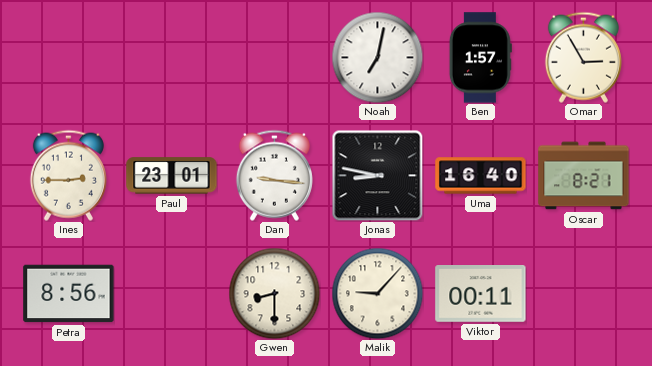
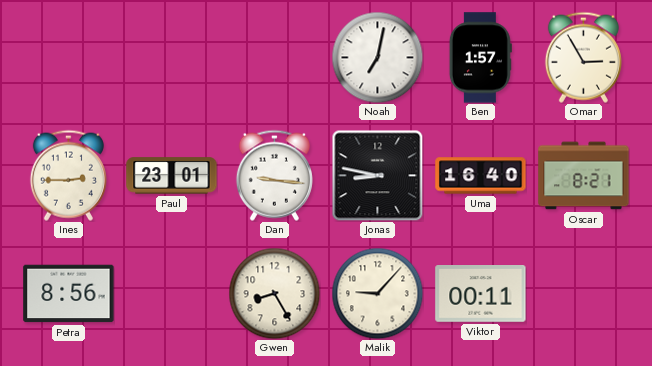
Gwen: 8:30 -> 8:25 (274, 293)
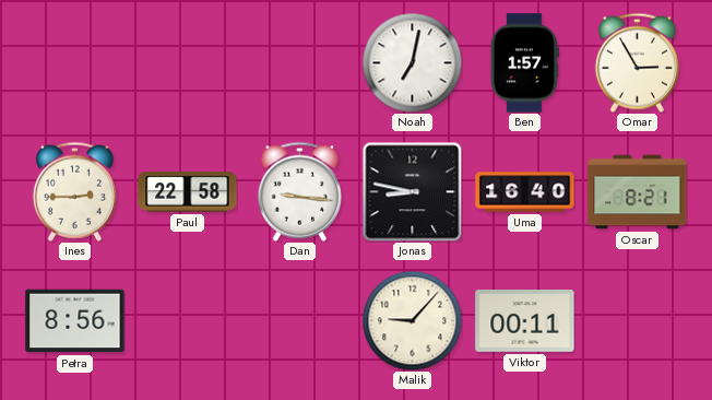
Paul: 23:01 -> 22:58 (188, 192)
Gwen: 8:25 -> none (274, 293)
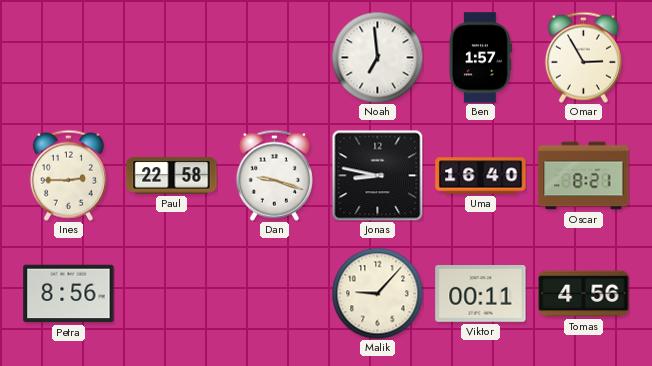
Noah: 7:02 -> 6:59 (377, 57)
Dan: 9:16 -> 9:18 (274, 175)
Tomas: none -> 4:56 (584, 294)
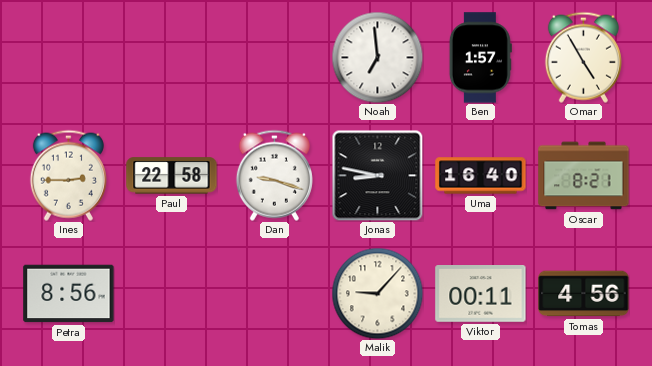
Omar: 2:55 -> 4:55 (583, 57)
